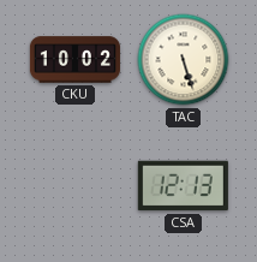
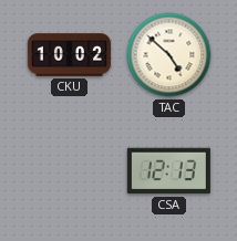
TAC: 5:27 -> 4:52 (169, 55)
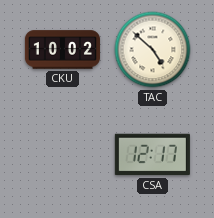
CSA: 12:13 -> 12:17 (152, 155)
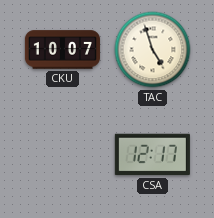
CKU: 10:02 -> 10:07 (62, 50)
TAC: 4:52 -> 4:57 (153, 50)
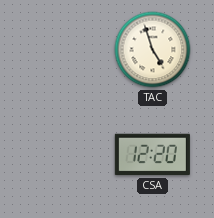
CKU: 10:07 -> none (62, 50)
CSA: 12:17 -> 12:20 (152, 155)
